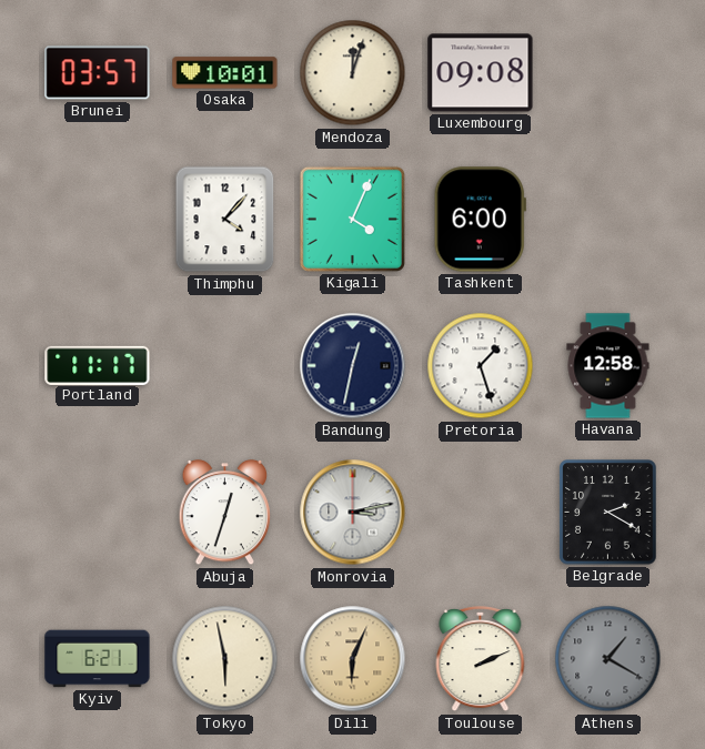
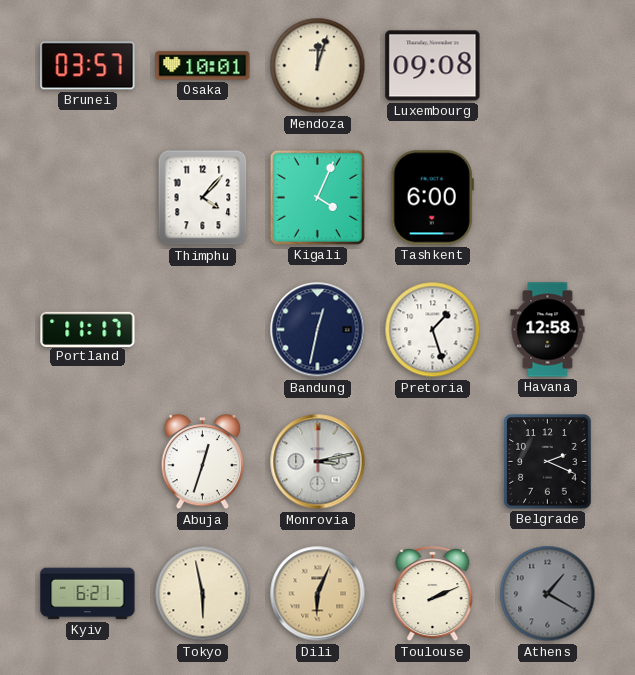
Belgrade: 2:20 -> 2:19 (548, 462)
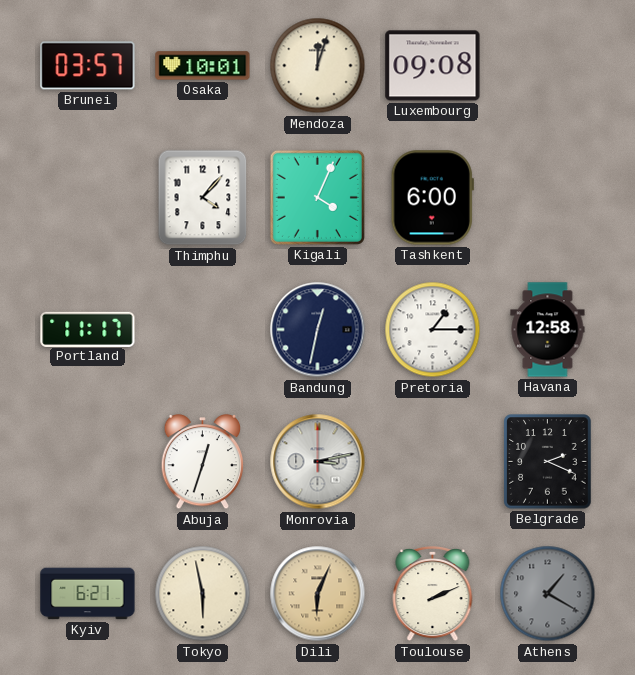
Pretoria: 1:27 -> 1:15 (433, 330)
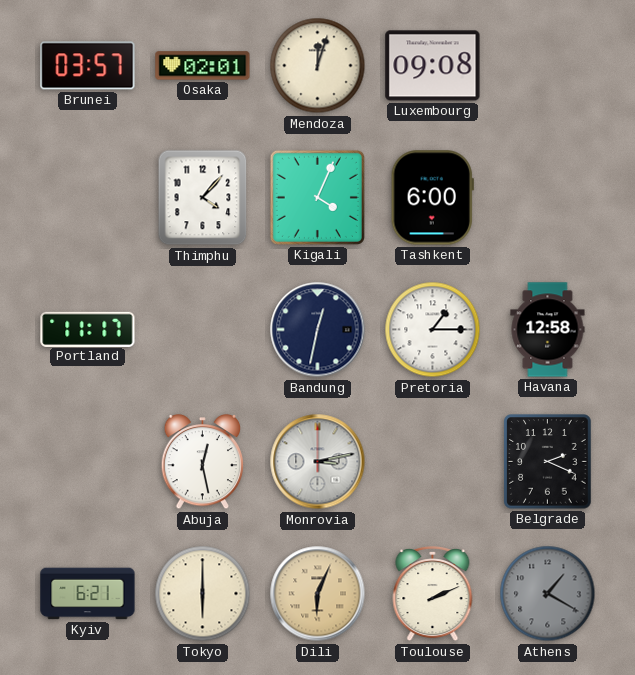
Osaka: 10:01 -> 02:01 (203, 66)
Abuja: 12:33 -> 12:28 (203, 462)
Tokyo: 5:58 -> 6:00 (203, 594)
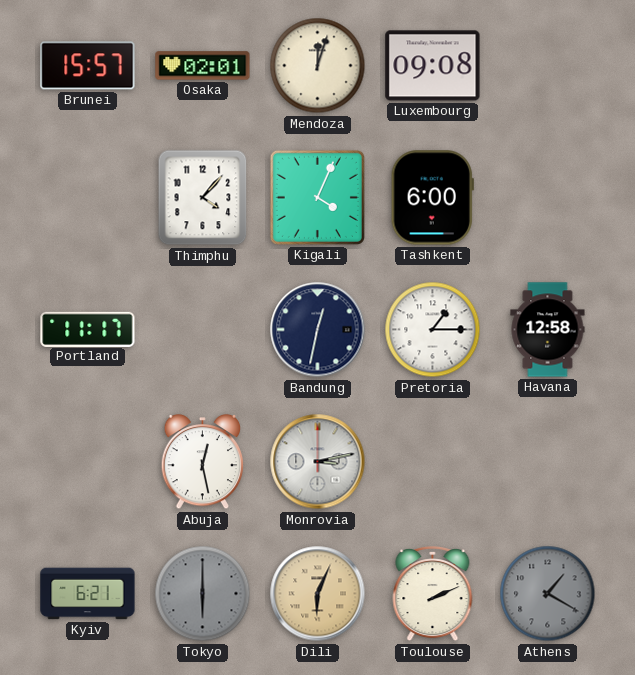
Brunei: 03:57 -> 15:57 (88, 66)
Belgrade: 2:19 -> none (548, 462)
Tokyo dial: cream -> grey (203, 594)
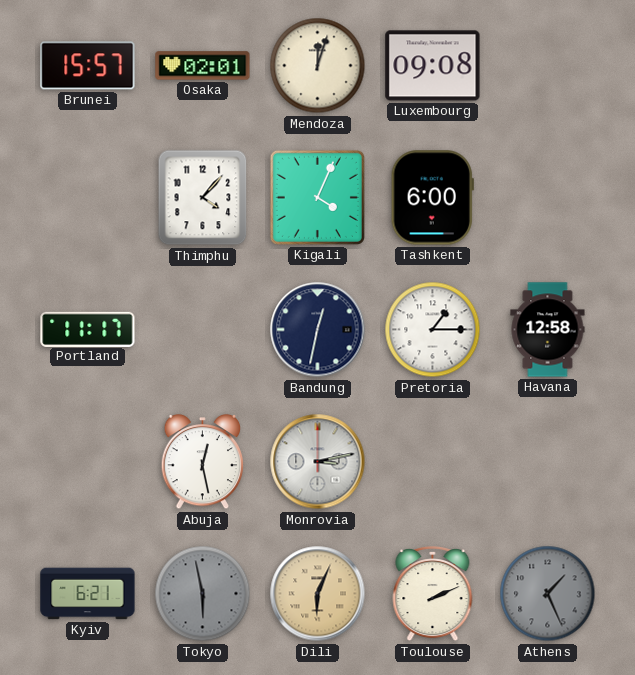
Tokyo: 6:00 -> 5:58 (203, 594)
Athens: 1:20 -> 1:26 (548, 594)
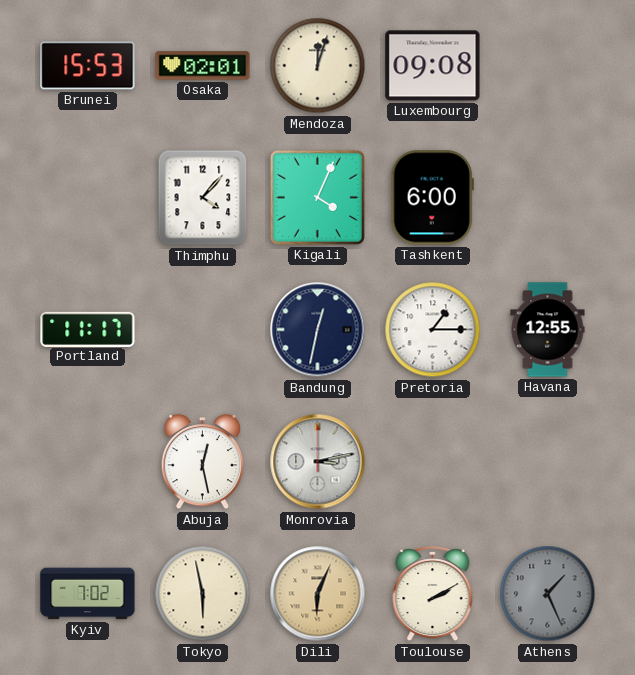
Brunei: 15:57 -> 15:53 (88, 66)
Havana: 12:58 -> 12:55 (548, 330)
Kyiv: 6:21 -> 7:02 (88, 594)
Tokyo dial: grey -> cream (203, 594)
Toulouse: 2:11 -> 2:10 (433, 595)
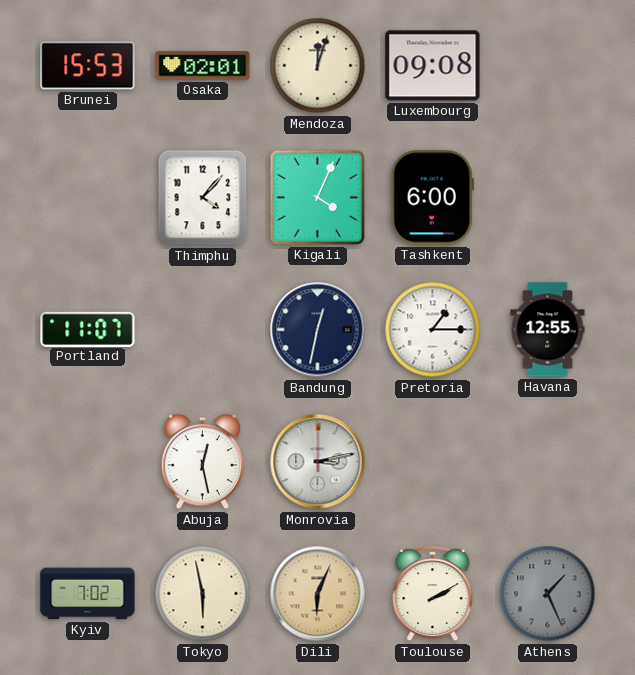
Portland: 11:17 -> 11:07 (88, 329)
